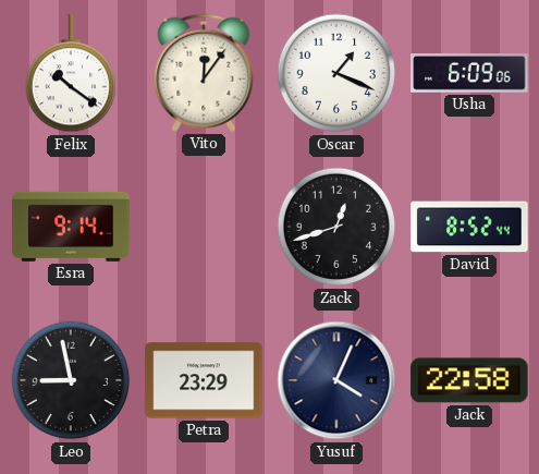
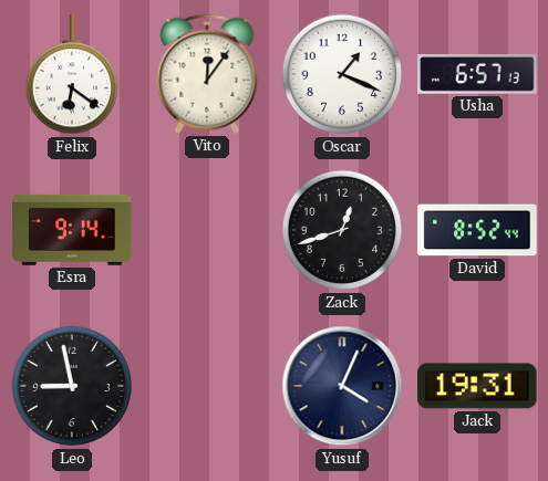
Felix: 10:21 -> 6:21 (71, 75)
Usha: 6:09 -> 6:57 (477, 74)
Petra: 23:29 -> none (204, 380)
Jack: 22:58 -> 19:31 (477, 386)
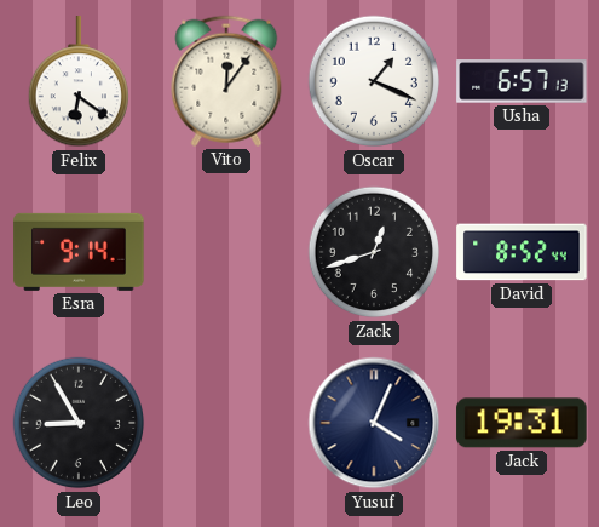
Leo: 8:58 -> 8:55 (79, 423)
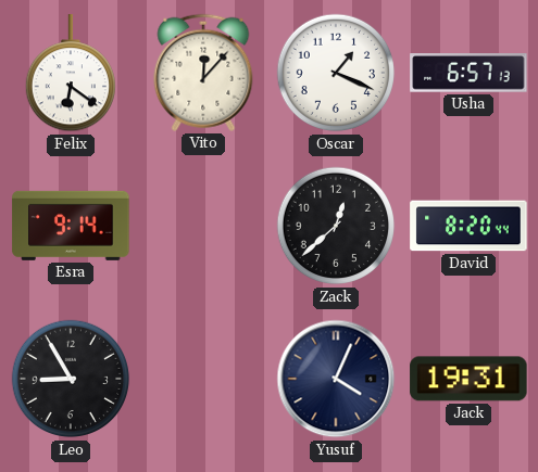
Vito: 12:06 -> 12:07 (203, 73)
Zack: 12:42 -> 12:38 (336, 226)
David: 8:52 -> 8:20 (468, 226)
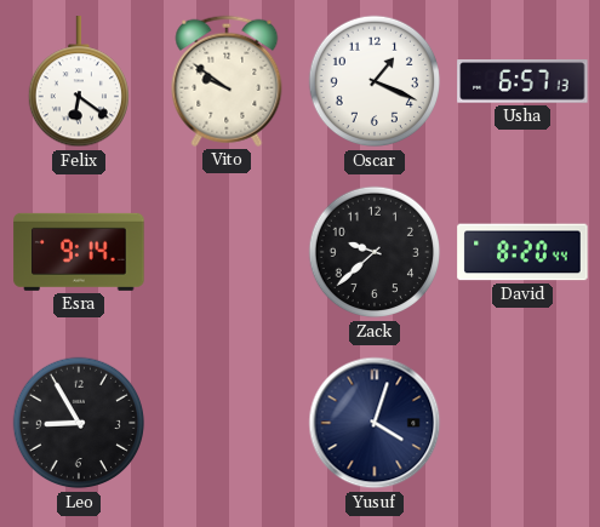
Vito: 12:07 -> 9:51 (227, 81)
Zack: 12:38 -> 9:38 (375, 252)
Yusuf: 4:04 -> 4:03 (375, 423)
Jack: 19:31 -> none (468, 379)
